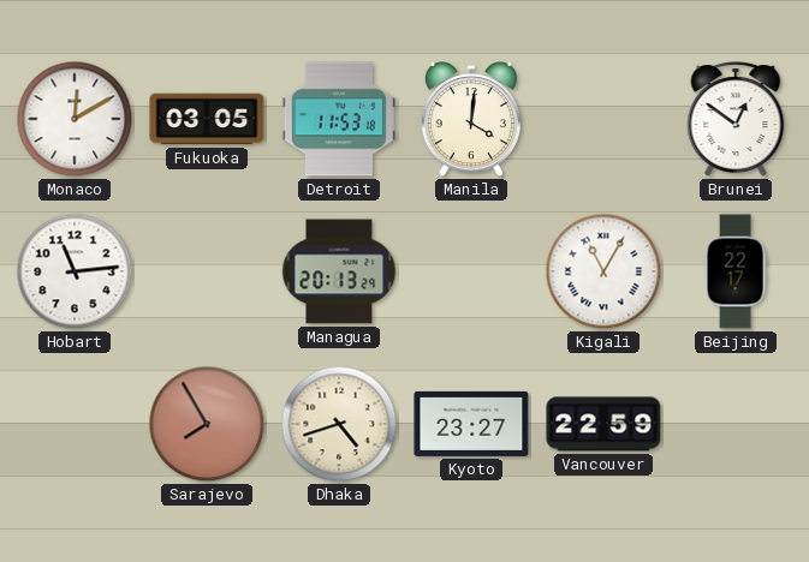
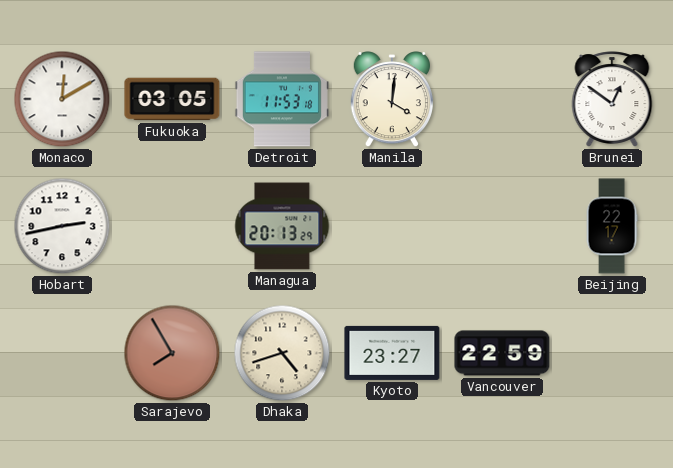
Hobart: 11:14 -> 2:43 (62, 226)
Kigali: 11:05 -> none (603, 271)
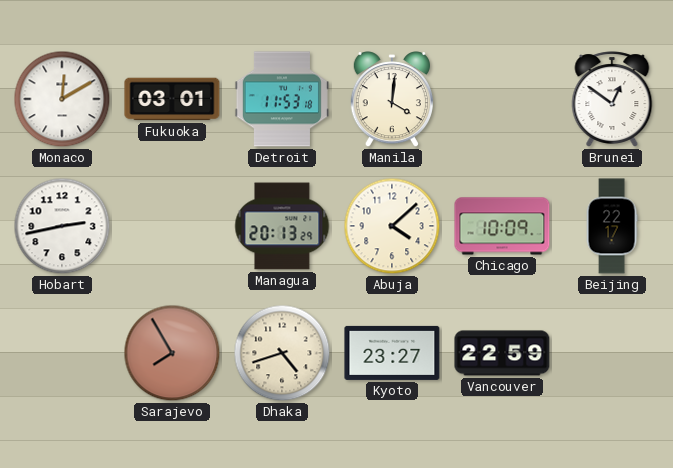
Fukuoka: 03:05 -> 03:01 (172, 99)
Abuja: none -> 4:08 (392, 226)
Chicago: none -> 10:09 (502, 226)
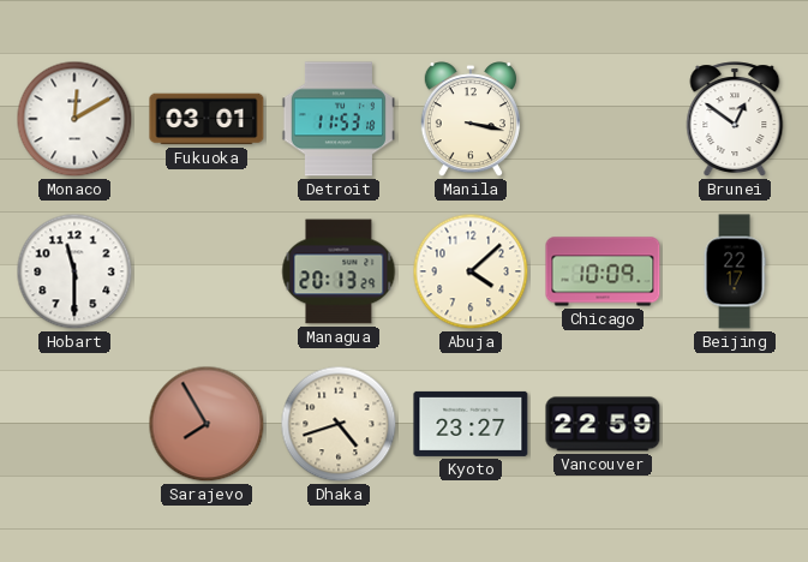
Manila: 4:01 -> 3:17 (471, 120)
Hobart: 2:43 -> 11:30 (74, 271)
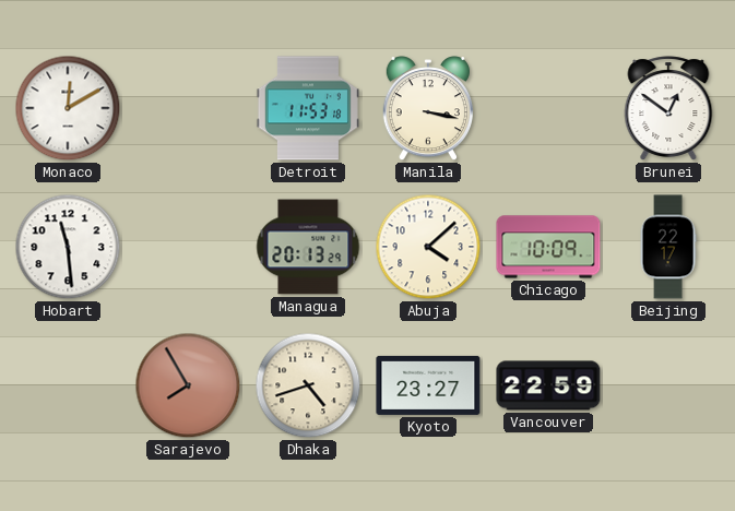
Fukuoka: 03:01 -> none (207, 119)
Hobart: 11:30 -> 11:29 (68, 247)
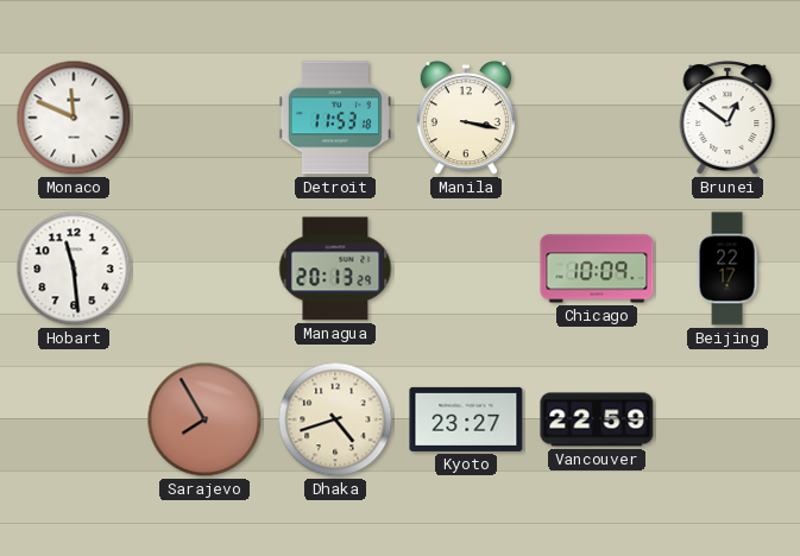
Monaco: 12:10 -> 11:49 (74, 118)
Abuja: 4:08 -> none (428, 247)
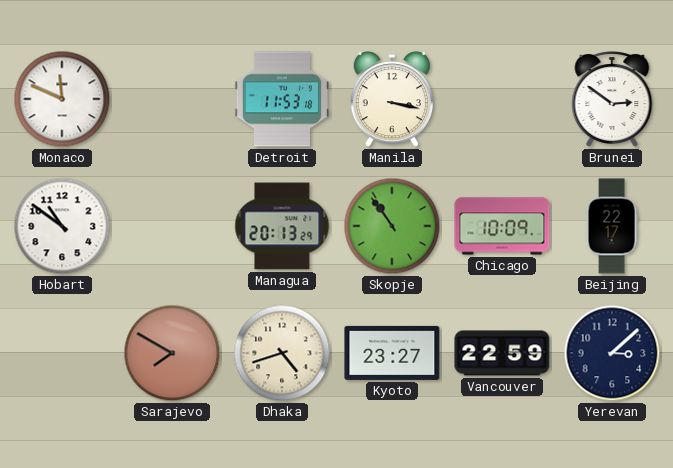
Brunei: 12:51 -> 2:51 (612, 99)
Hobart: 11:29 -> 10:51 (62, 226)
Skopje: none -> 10:54 (392, 226)
Sarajevo: 7:55 -> 7:50 (172, 353)
Yerevan: none -> 3:08 (612, 353)
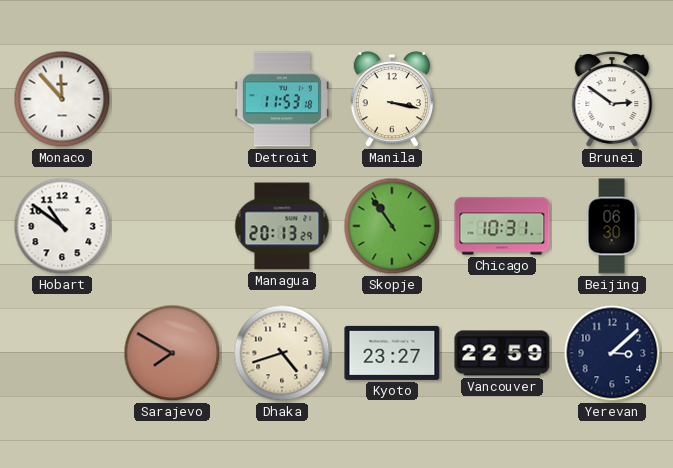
Monaco: 11:49 -> 11:53 (62, 99)
Chicago: 10:09 -> 10:31 (502, 226)
Beijing: 22:17 -> 06:30 (612, 226)
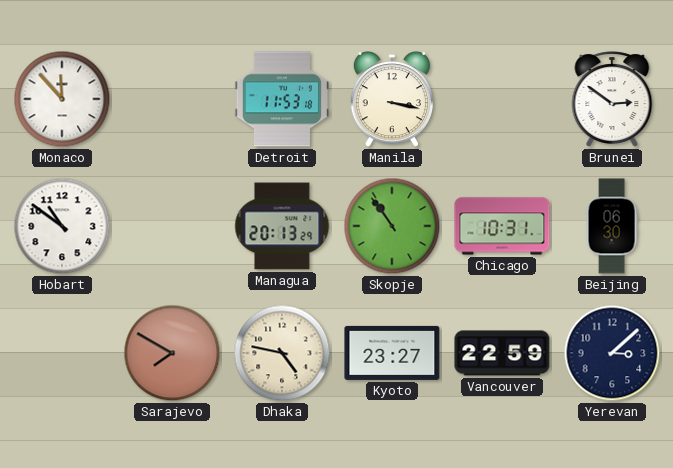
Dhaka: 4:42 -> 4:47 (282, 353)
